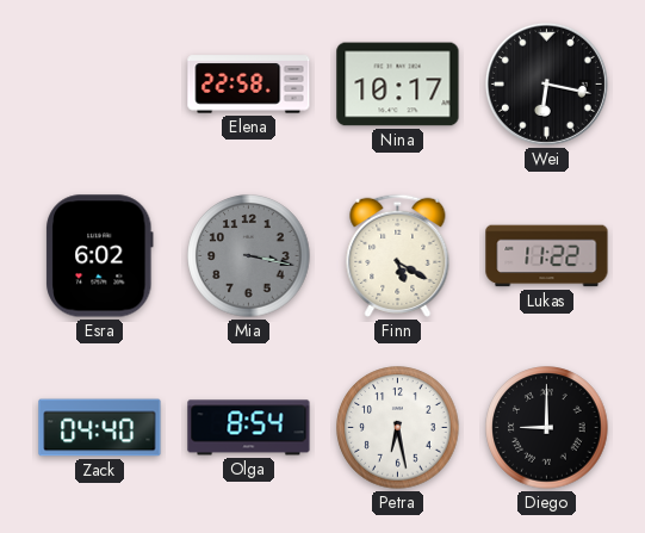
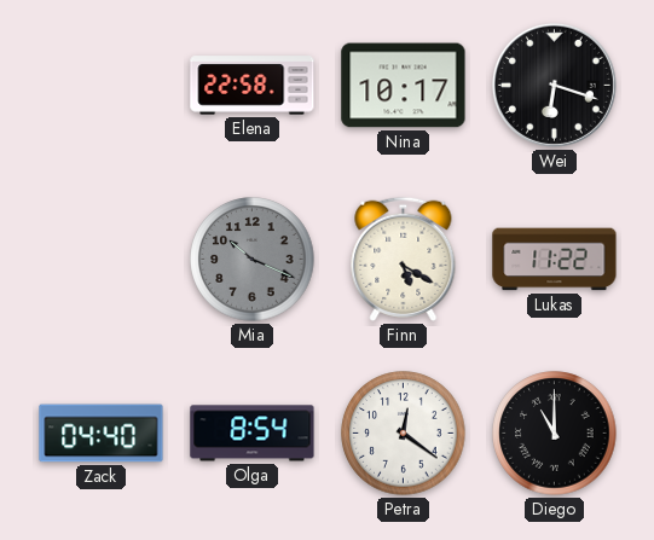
Wei: 6:17 -> 6:18 (554, 85)
Esra: 6:02 -> none (100, 256)
Mia: 3:17 -> 10:19 (253, 260)
Petra: 6:28 -> 12:21 (404, 434)
Diego: 9:00 -> 11:00 (555, 434)
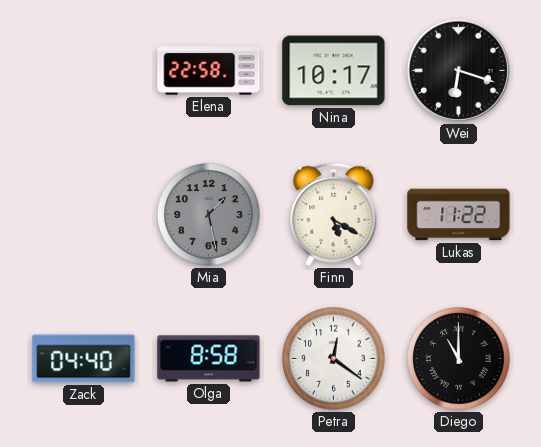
Mia: 10:19 -> 1:28 (209, 215)
Olga: 8:54 -> 8:58 (209, 359)
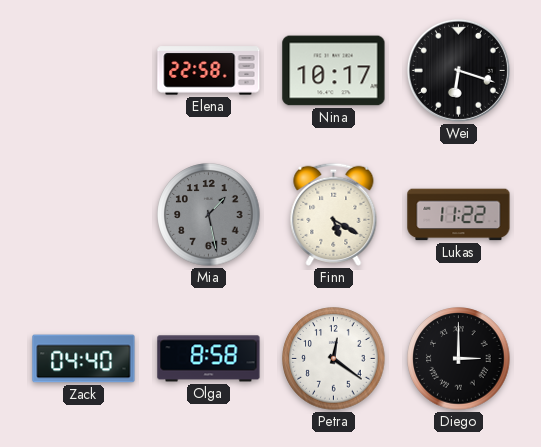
Diego: 11:00 -> 3:00 (459, 359)
